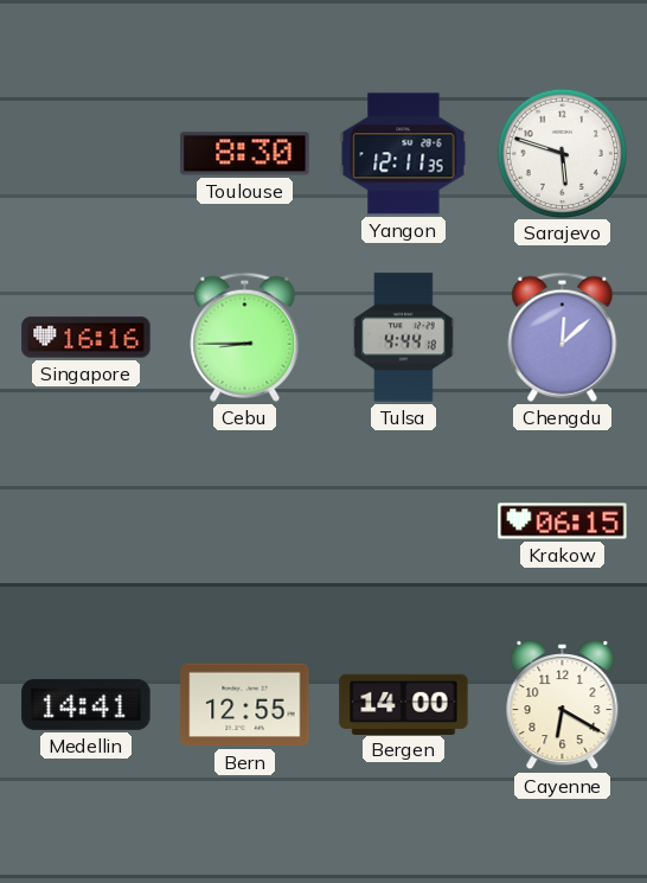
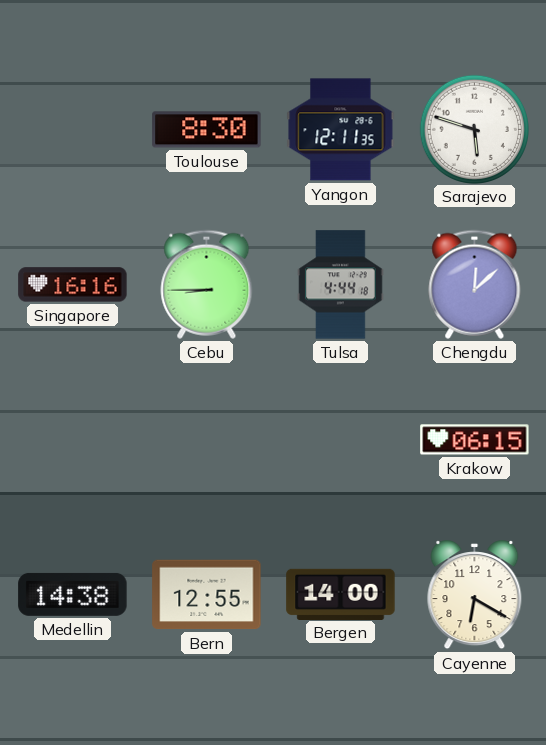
Medellin: 14:41 -> 14:38 (73, 594)
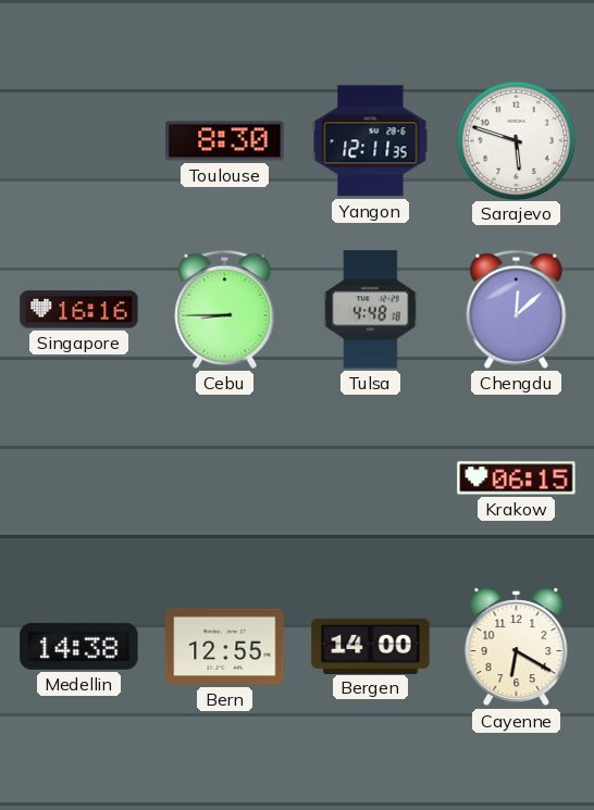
Tulsa: 4:44 -> 4:48 (371, 310)
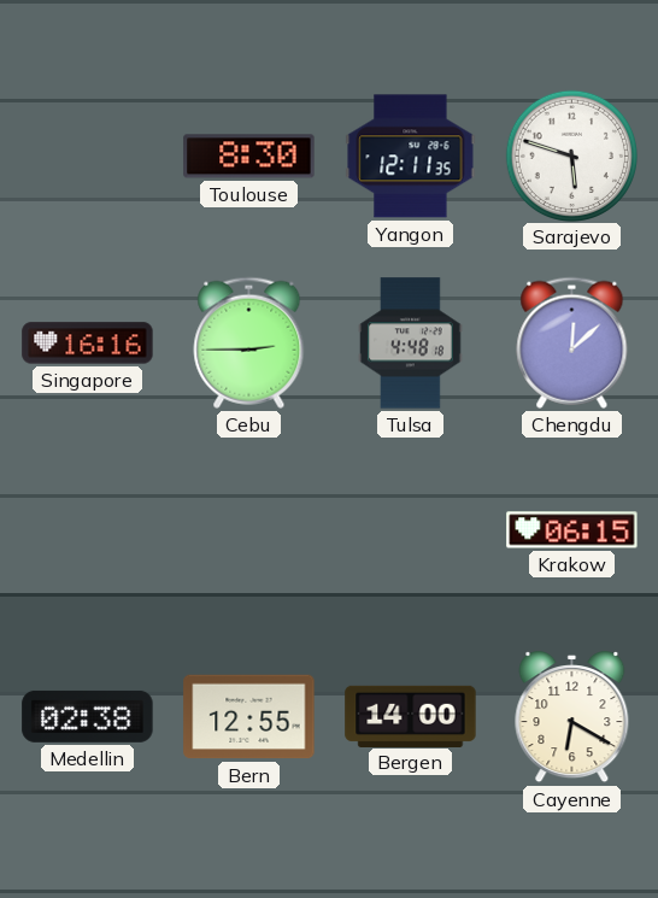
Cebu: 8:45 -> 2:45 (249, 342)
Medellin: 14:38 -> 02:38 (88, 716)
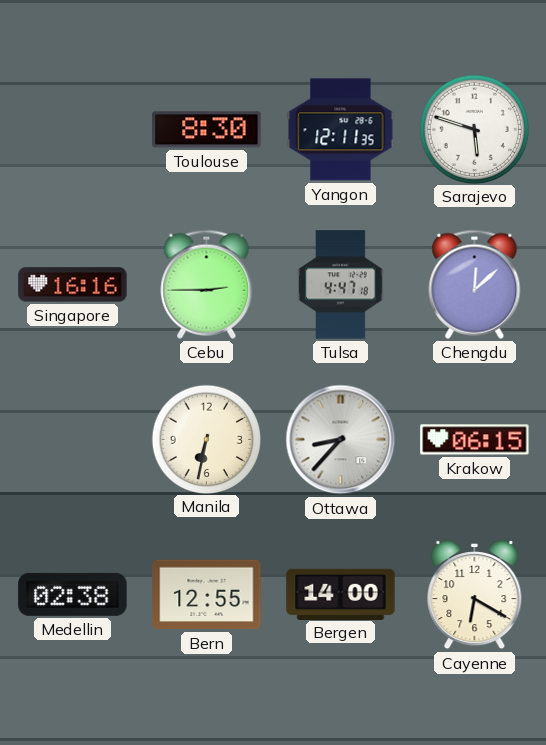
Tulsa: 4:48 -> 4:47 (341, 285)
Manila: none -> 6:32 (206, 439)
Ottawa: none -> 8:37 (341, 440)
